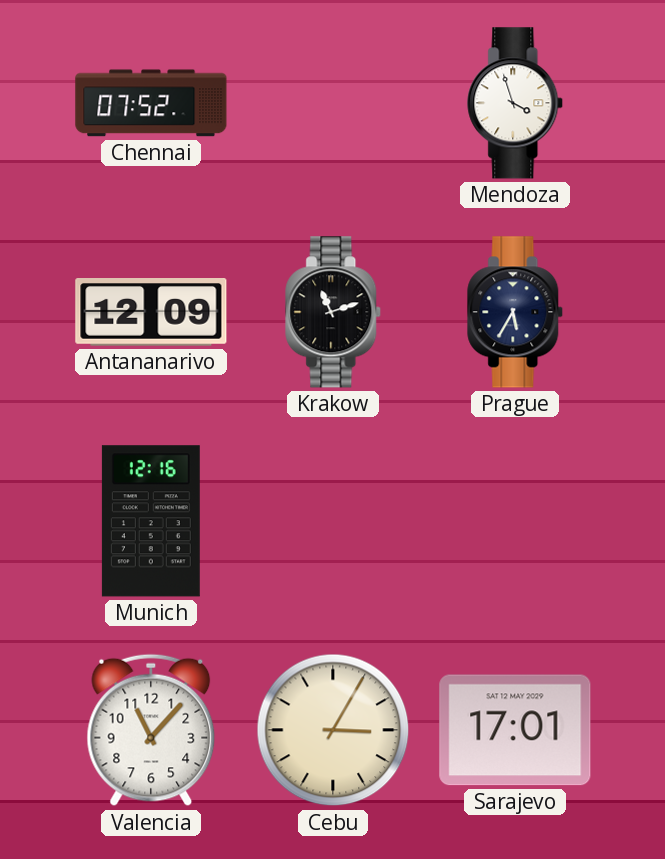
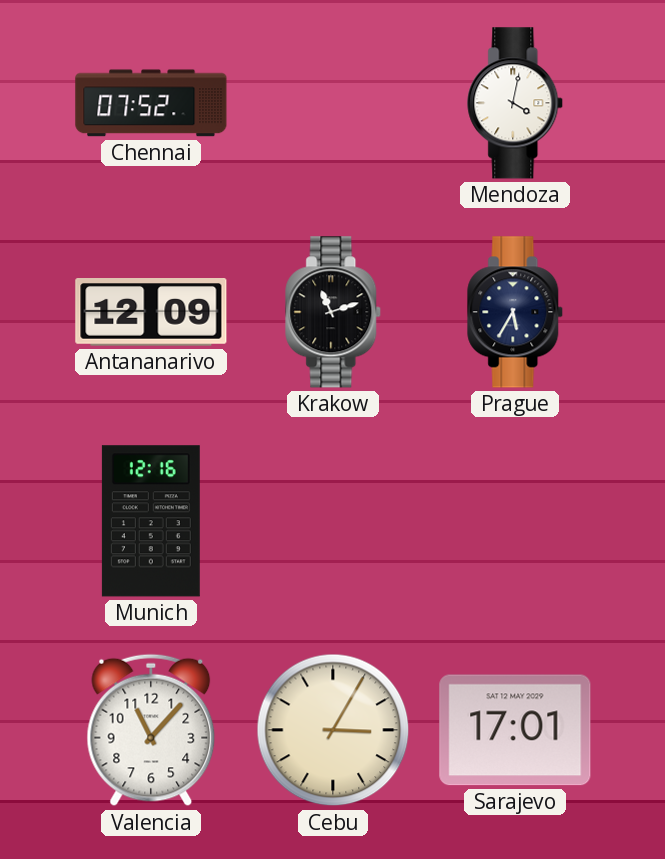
Mendoza: 3:57 -> 4:02 (516, 103)
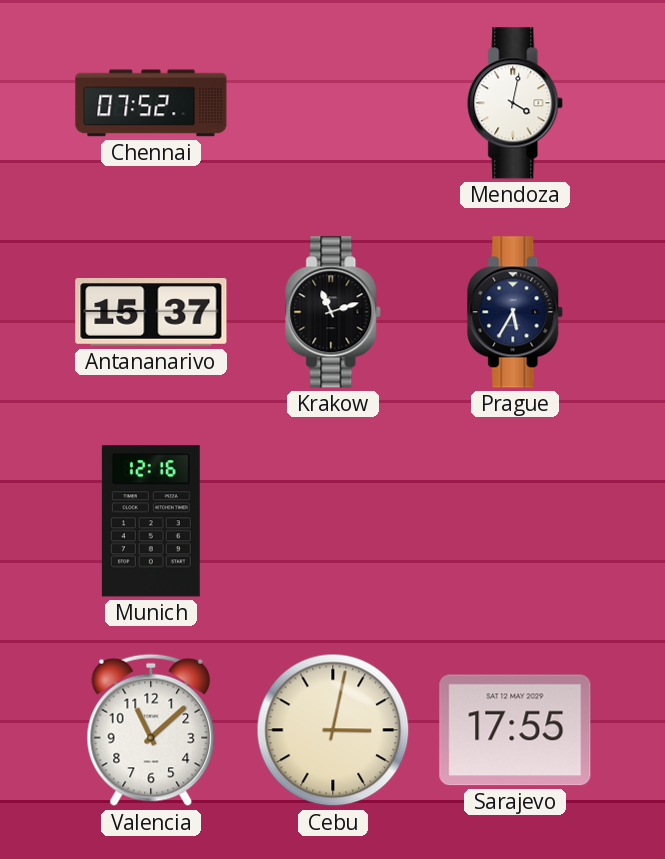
Antananarivo: 12:09 -> 15:37 (151, 313)
Valencia: 11:07 -> 11:08 (151, 730)
Cebu: 3:05 -> 3:02 (333, 730)
Sarajevo: 17:01 -> 17:55 (515, 730)
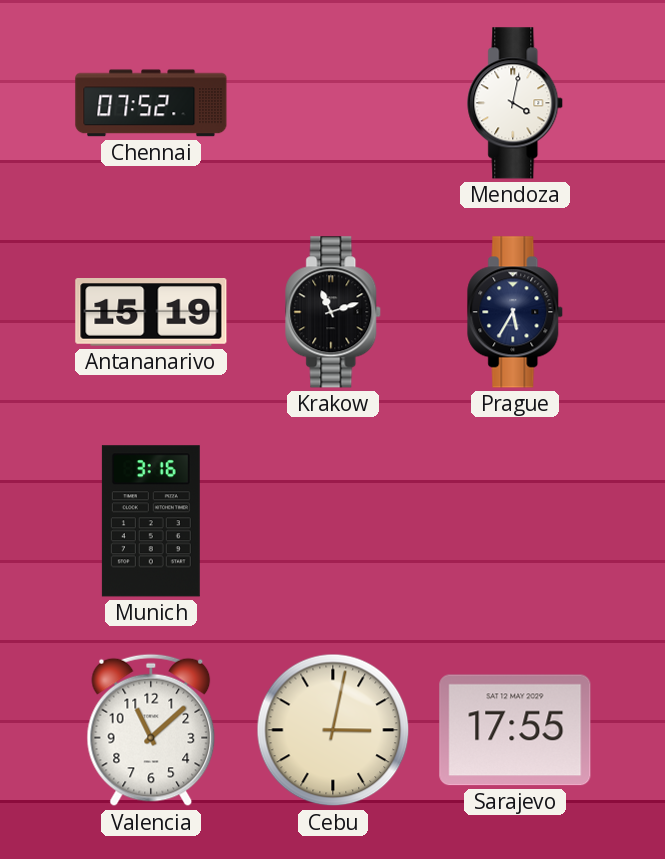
Antananarivo: 15:37 -> 15:19 (151, 313)
Munich: 12:16 -> 3:16 (151, 521)
